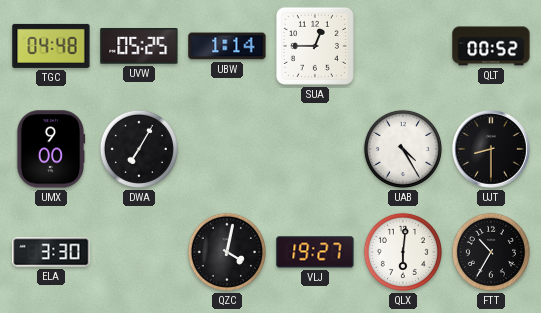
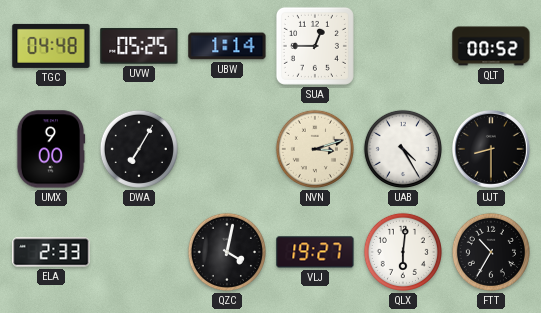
NVN: none -> 3:12 (315, 149)
ELA: 3:30 -> 2:33 (51, 252)
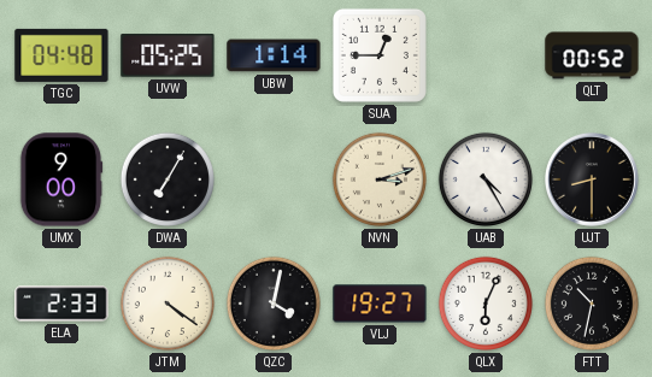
JTM: none -> 4:21 (168, 304)
QLX: 6:01 -> 6:04 (486, 304)
FTT: 10:35 -> 10:32 (592, 304)
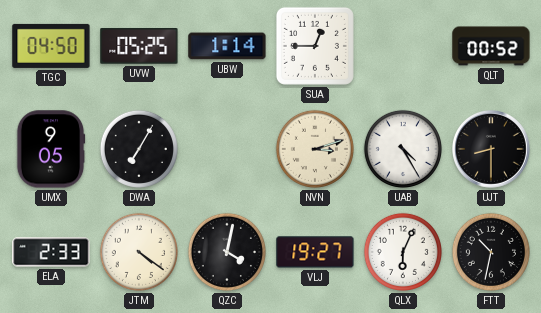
TGC: 04:48 -> 04:50 (51, 46)
UMX: 9:00 -> 9:05 (51, 149)
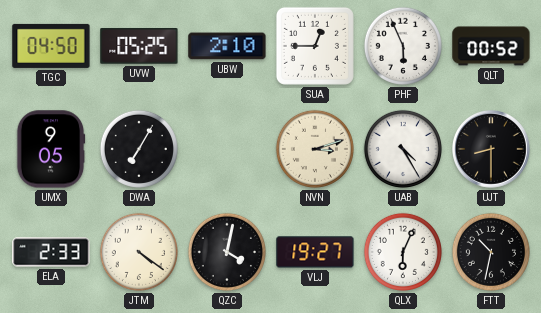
UBW: 1:14 -> 2:10 (227, 46)
PHF: none -> 5:56 (403, 46)
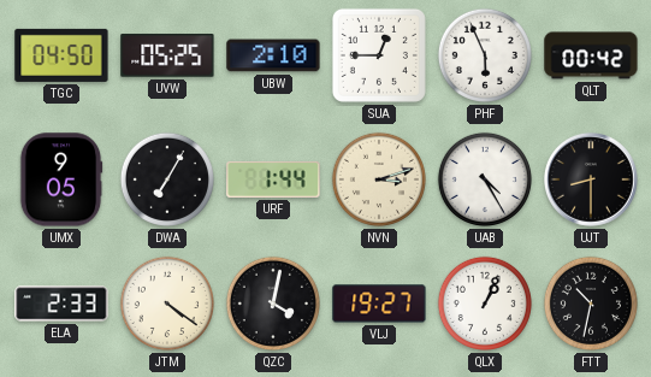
QLT: 00:52 -> 00:42 (591, 55)
URF: none -> 1:44 (273, 179)
QLX: 6:04 -> 1:04 (485, 304)
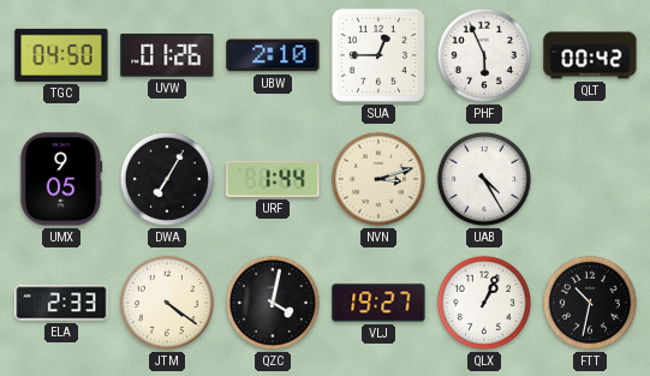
UVW: 05:25 -> 01:26 (167, 55)
UJT: 8:30 -> none (592, 181)
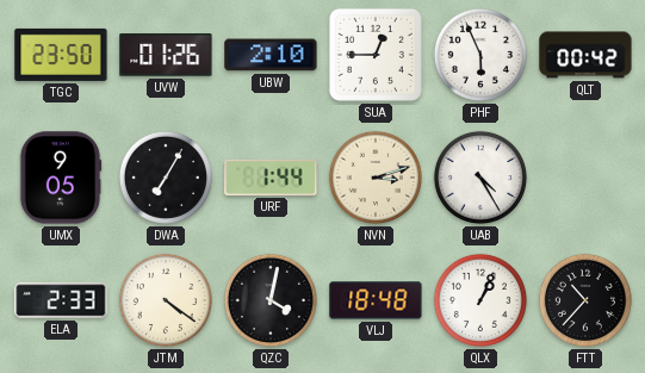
TGC: 04:50 -> 23:50 (61, 55)
VLJ: 19:27 -> 18:48 (376, 300)
FTT: 10:32 -> 10:37 (585, 300)
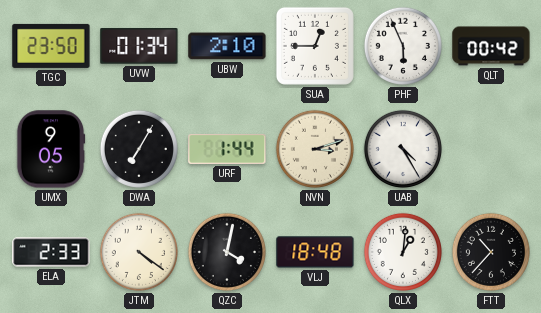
UVW: 01:26 -> 01:34 (139, 46)
QLX: 1:04 -> 1:01 (403, 252)
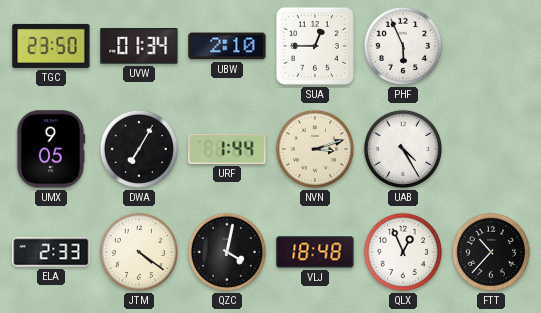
QLT: 00:42 -> none (491, 46)
QLX: 1:01 -> 12:56 (403, 252)
